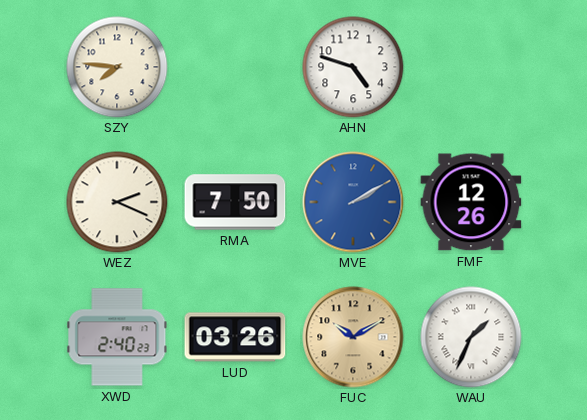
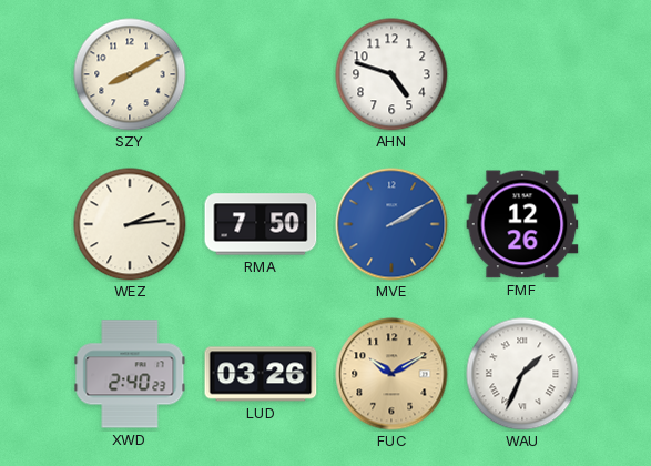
SZY: 7:46 -> 8:10 (130, 74)
WEZ: 2:19 -> 2:14 (130, 224)
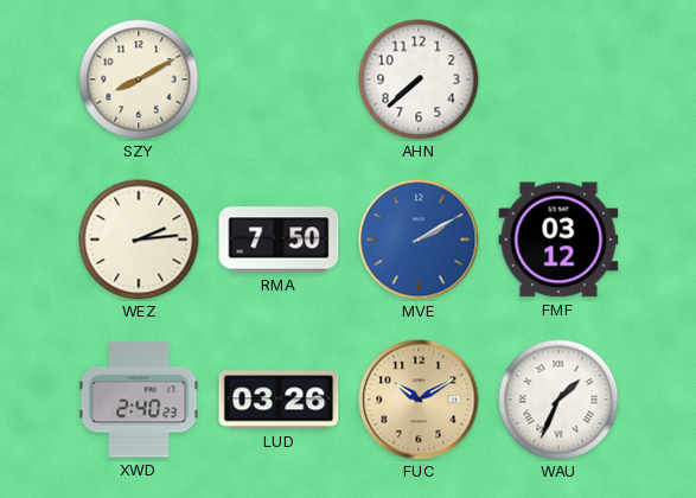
AHN: 4:48 -> 7:38 (419, 79)
FMF: 12:26 -> 03:12 (558, 240)
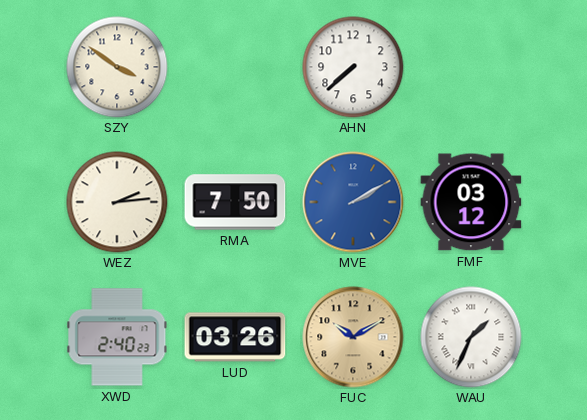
SZY: 8:10 -> 3:51 (117, 67)
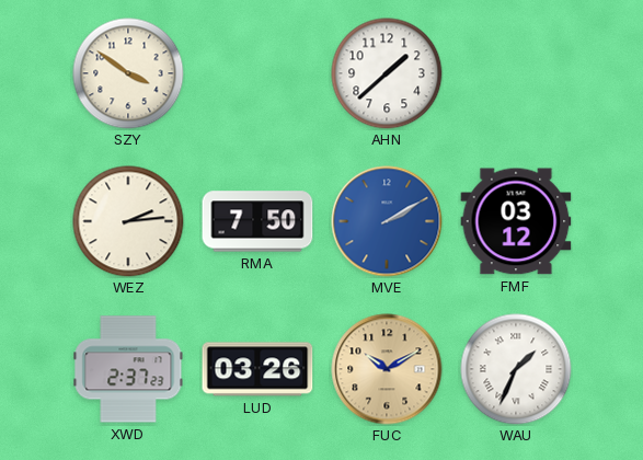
AHN: 7:38 -> 1:38 (387, 73)
XWD: 2:40 -> 2:37 (128, 369)
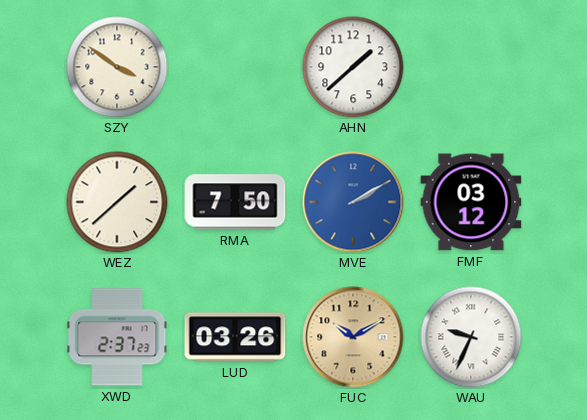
WEZ: 2:14 -> 1:38 (117, 202)
WAU: 1:34 -> 9:34 (471, 337)
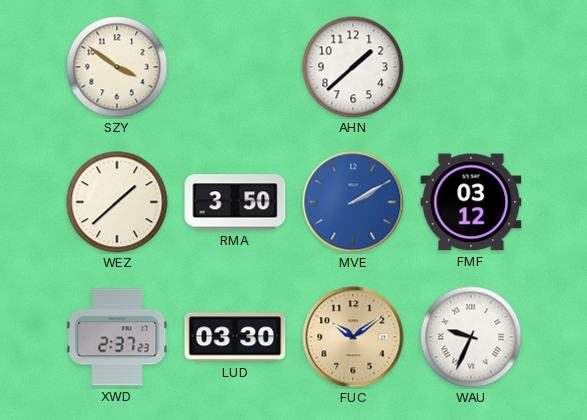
RMA: 7:50 -> 3:50 (235, 202)
LUD: 03:26 -> 03:30 (235, 337)
FUC: 10:10 -> 10:09 (353, 337)
